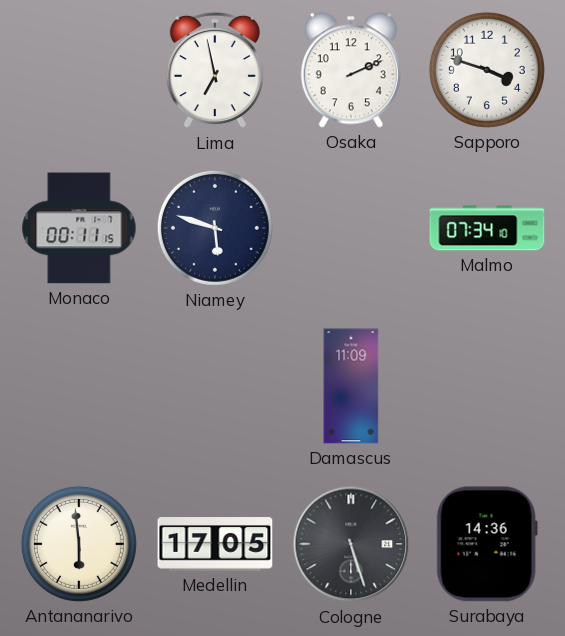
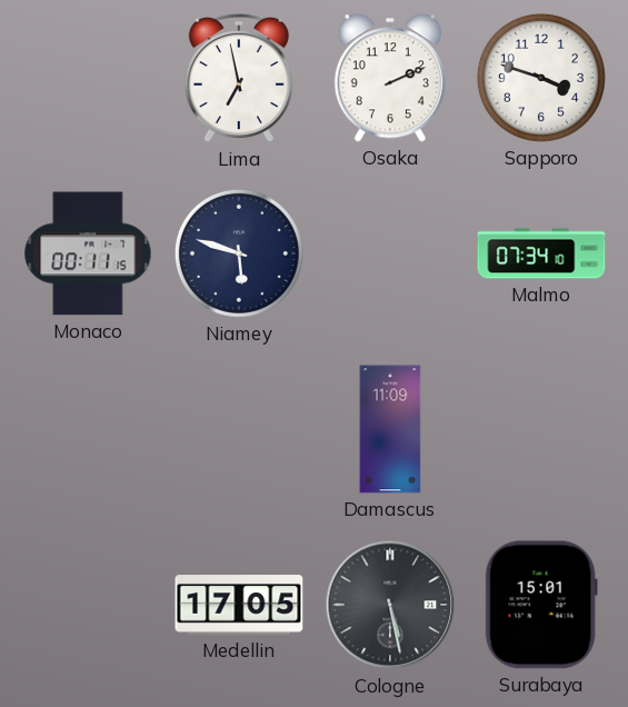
Antananarivo: 5:59 -> none (79, 544)
Cologne: 5:27 -> 5:28 (390, 605)
Surabaya: 14:36 -> 15:01 (541, 605)
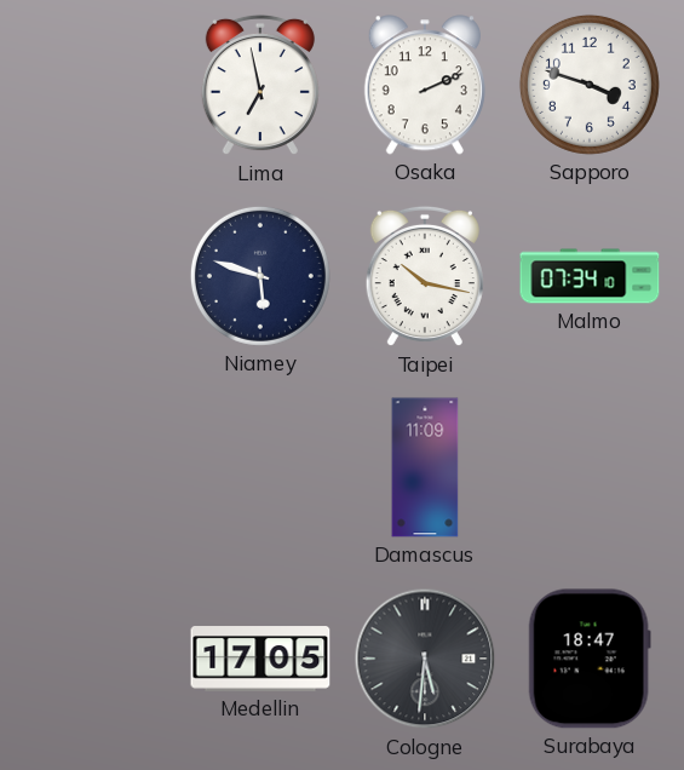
Monaco: 00:11 -> none (88, 253)
Taipei: none -> 10:17 (425, 276)
Cologne: 5:28 -> 5:31 (425, 659)
Surabaya: 15:01 -> 18:47 (590, 659)
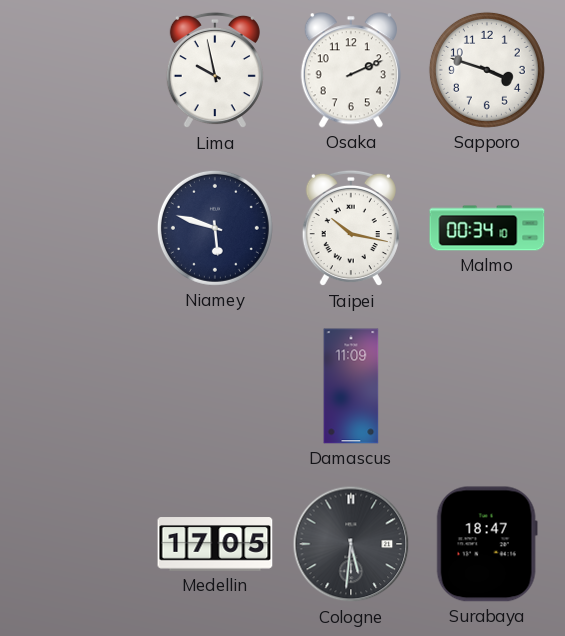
Lima: 6:58 -> 9:58 (215, 70)
Malmo: 07:34 -> 00:34 (487, 228)
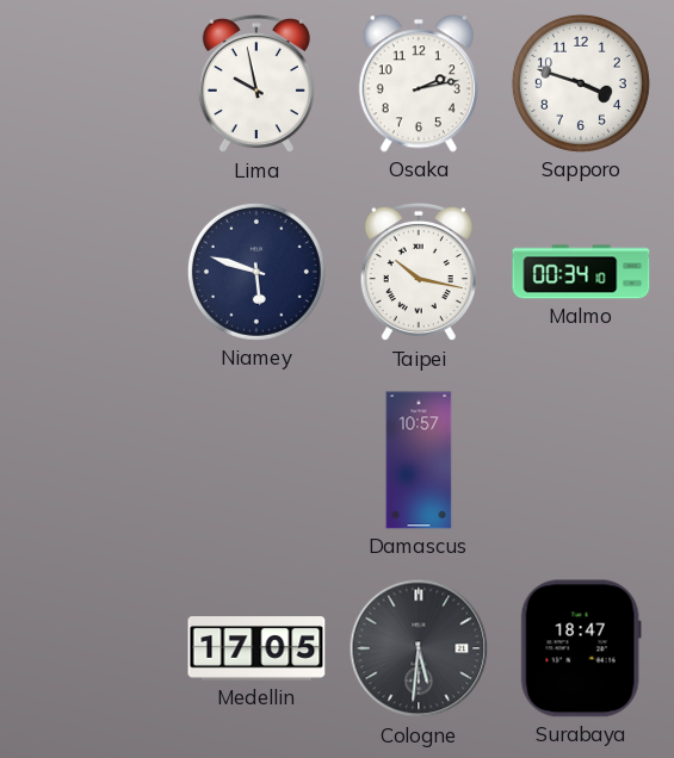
Osaka: 2:11 -> 2:13 (419, 83)
Damascus: 11:09 -> 10:57 (419, 460)
